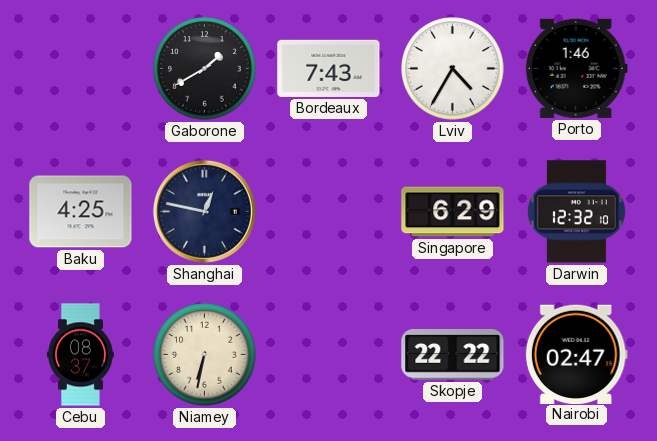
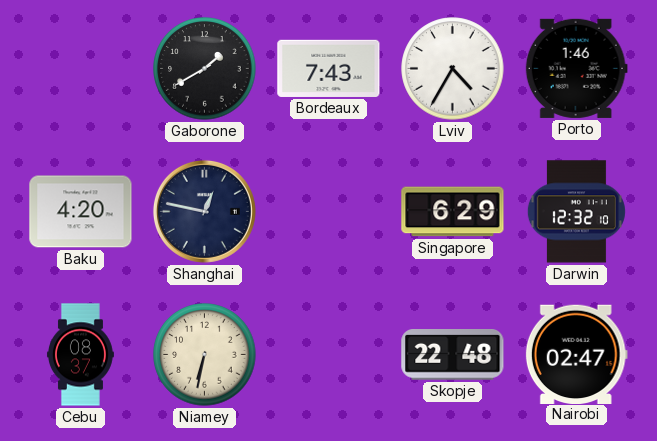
Baku: 4:25 -> 4:20 (81, 212)
Skopje: 22:22 -> 22:48 (453, 355)
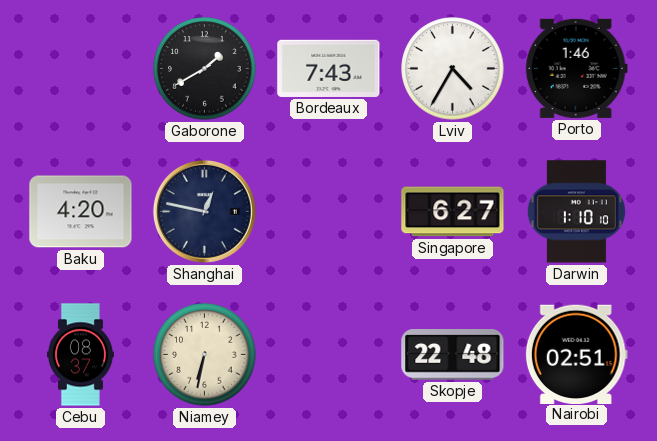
Singapore: 6:29 -> 6:27 (453, 212)
Darwin: 12:32 -> 1:10 (576, 212)
Nairobi: 02:47 -> 02:51 (576, 354)
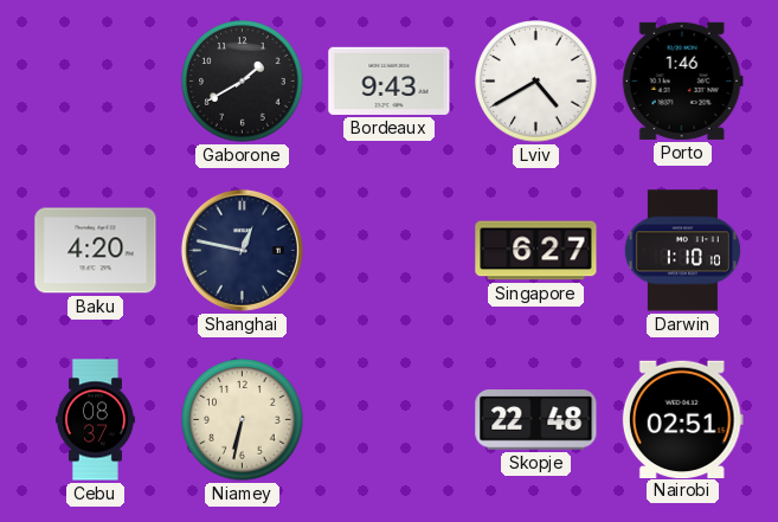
Bordeaux: 7:43 -> 9:43 (390, 80)
Lviv: 4:35 -> 4:40 (536, 82)
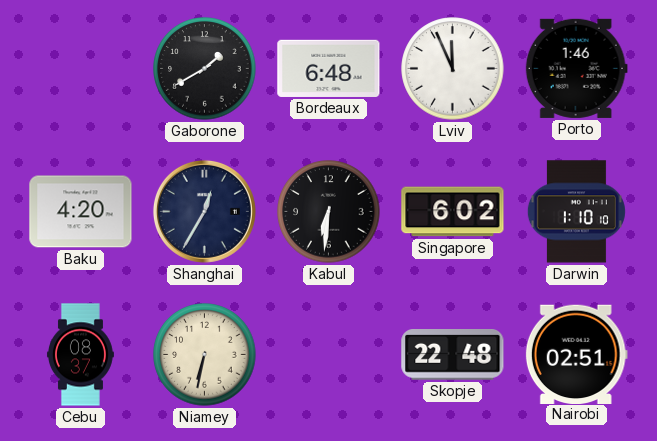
Bordeaux: 9:43 -> 6:48 (329, 68)
Lviv: 4:40 -> 11:56 (453, 69)
Shanghai: 12:47 -> 12:35 (204, 211)
Kabul: none -> 6:31 (329, 212)
Singapore: 6:27 -> 6:02 (453, 212)
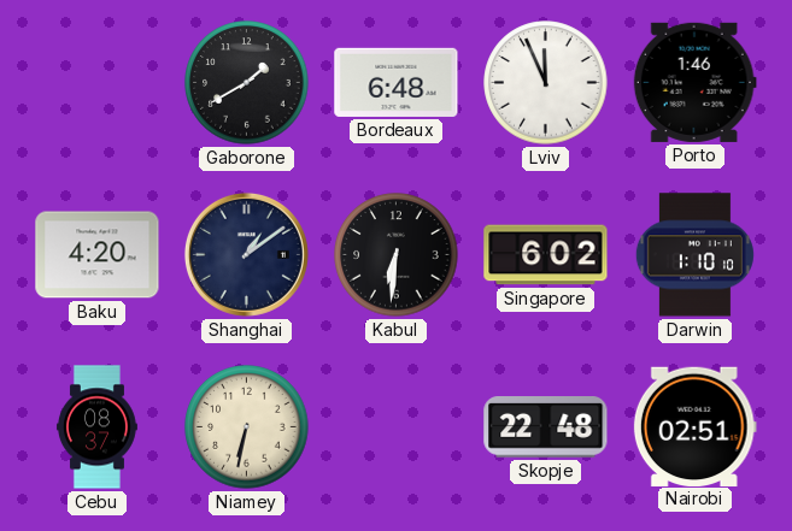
Shanghai: 12:35 -> 1:09 (246, 254)
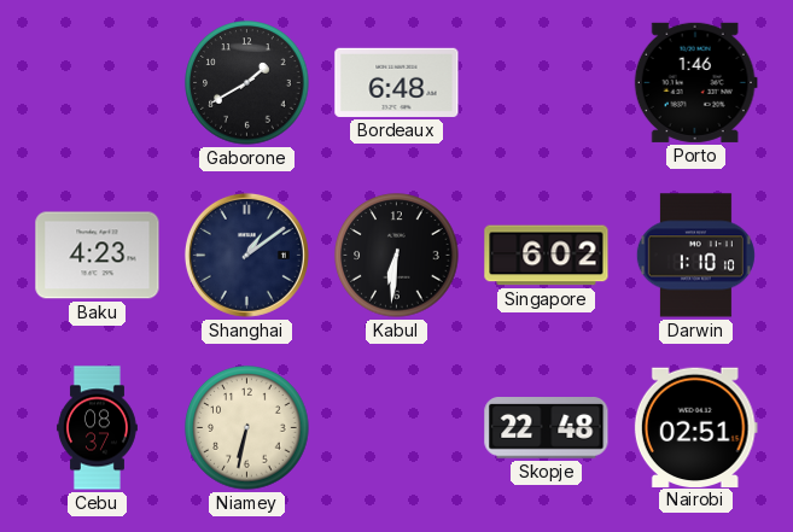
Lviv: 11:56 -> none (546, 83)
Baku: 4:20 -> 4:23 (98, 256)
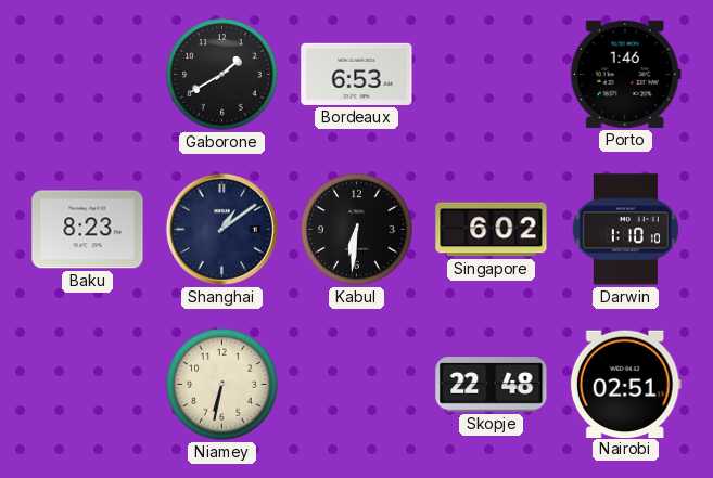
Bordeaux: 6:48 -> 6:53 (357, 74)
Baku: 4:23 -> 8:23 (88, 230)
Cebu: 08:37 -> none (97, 428)
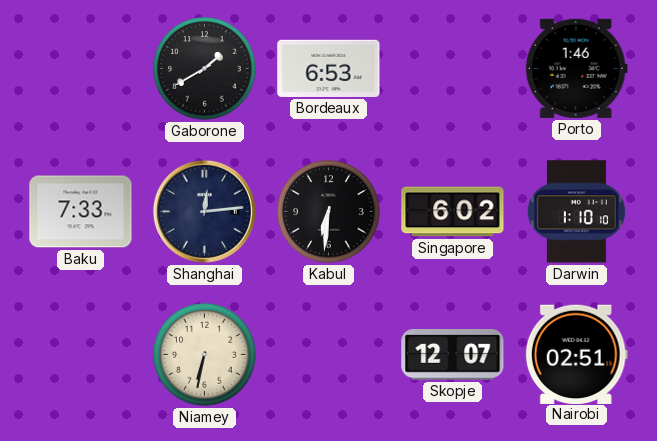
Baku: 8:23 -> 7:33 (81, 212)
Shanghai: 1:09 -> 12:14 (204, 211)
Skopje: 22:48 -> 12:07 (453, 355)
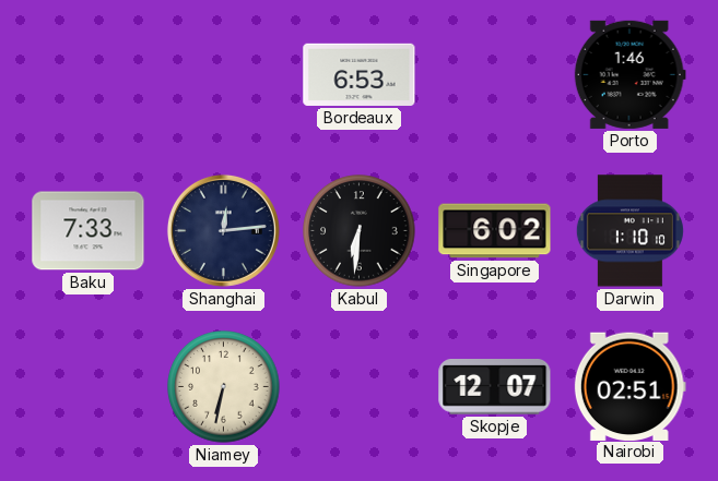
Gaborone: 1:40 -> none (205, 69)
